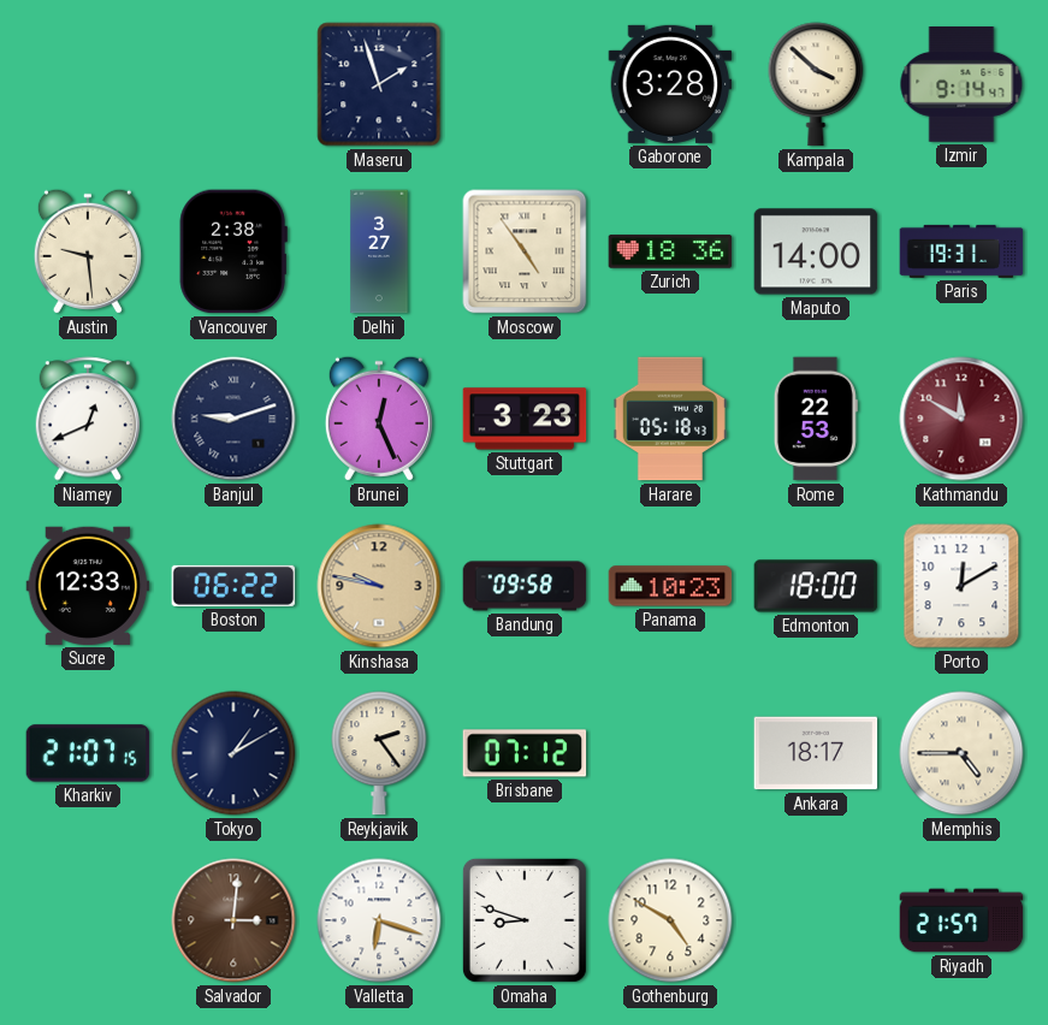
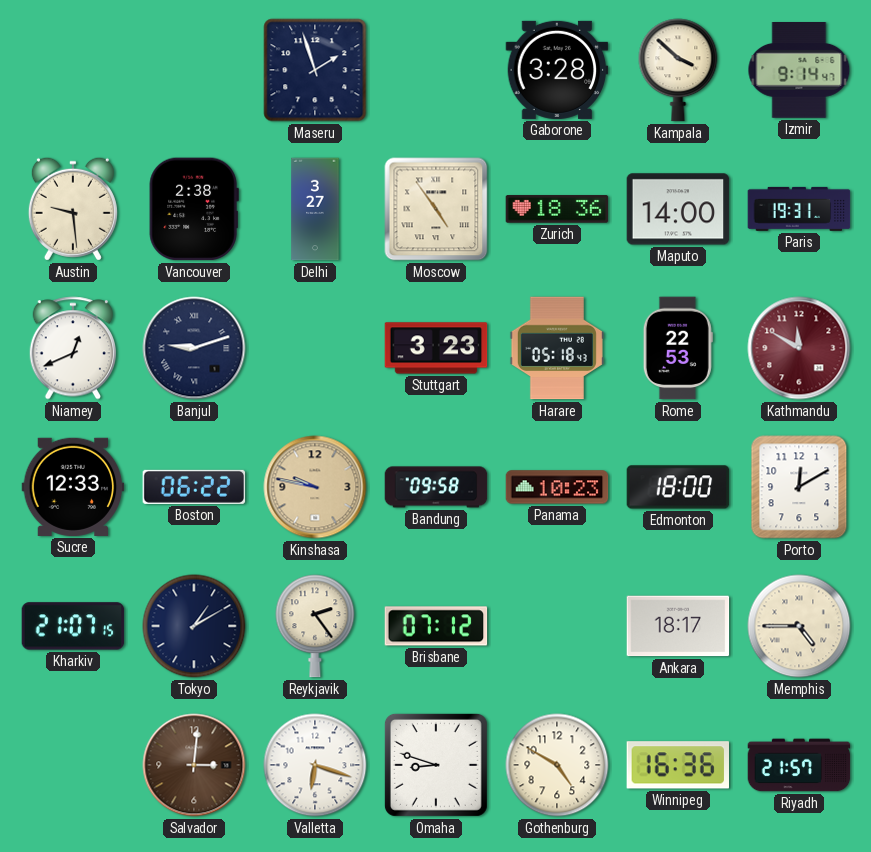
Brunei: 12:26 -> none (379, 419)
Winnipeg: none -> 16:36 (677, 765)
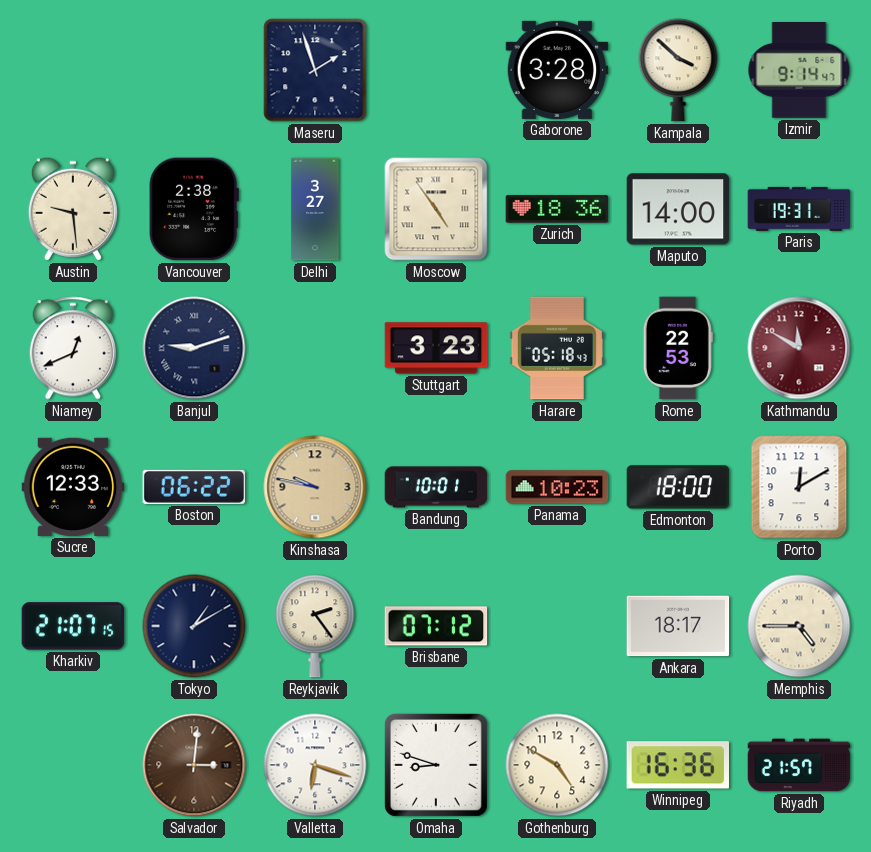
Bandung: 09:58 -> 10:01 (436, 487)
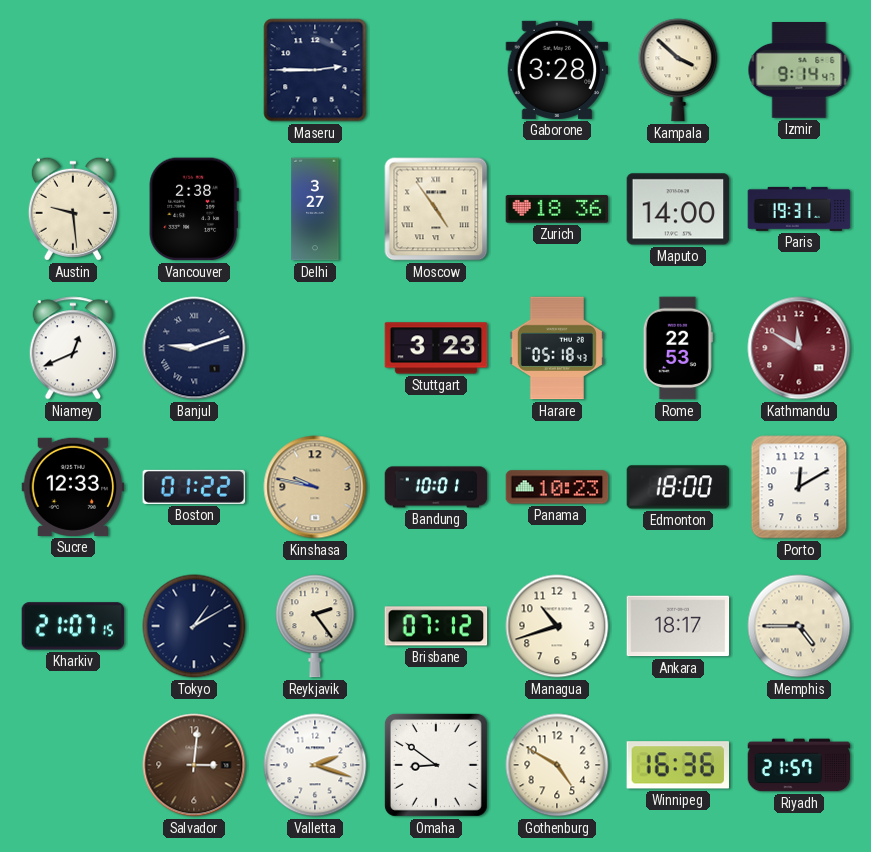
Maseru: 1:57 -> 2:45 (315, 70)
Boston: 06:22 -> 01:22 (194, 487)
Managua: none -> 10:42 (557, 626)
Valletta: 6:18 -> 2:18 (315, 765)
Omaha: 8:48 -> 8:51 (436, 765)
